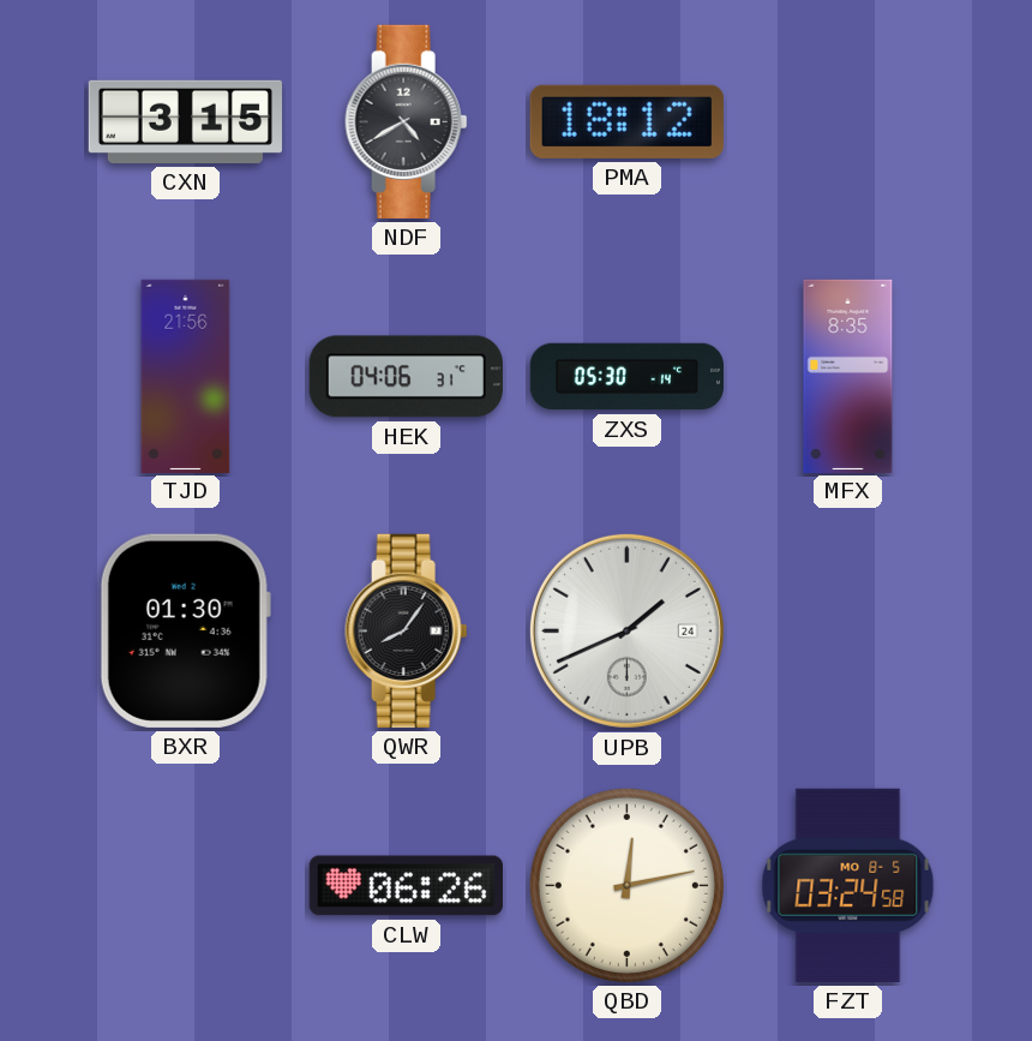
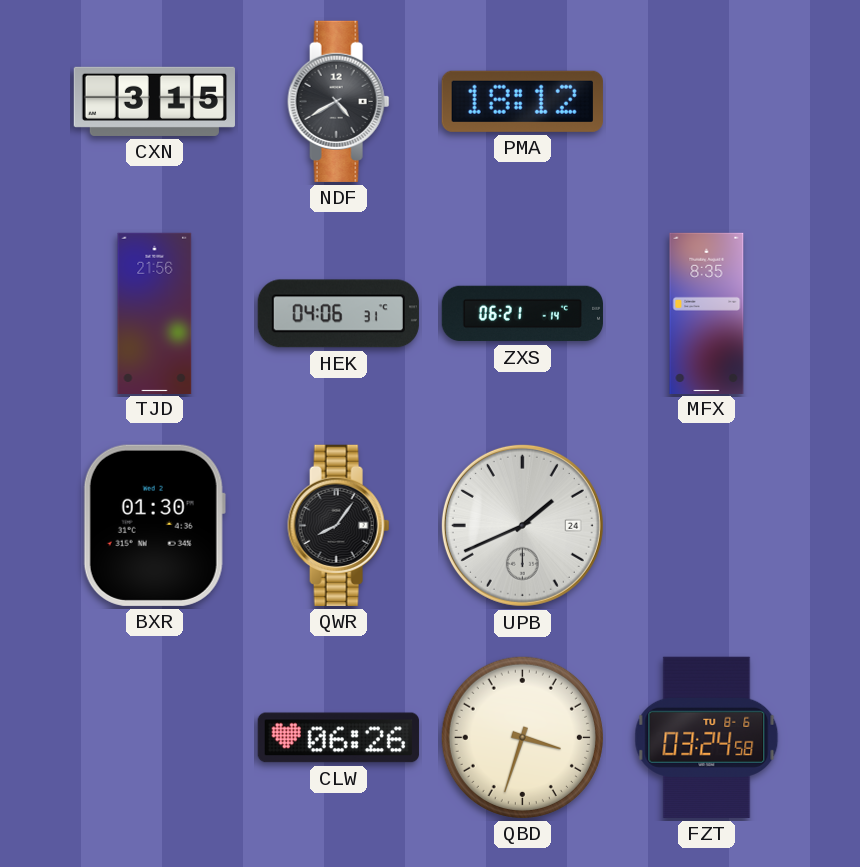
ZXS: 05:30 -> 06:21 (522, 314)
QBD: 12:13 -> 3:33 (522, 737)
FZT date: MO 8-5 -> TU 8-6 (707, 737)
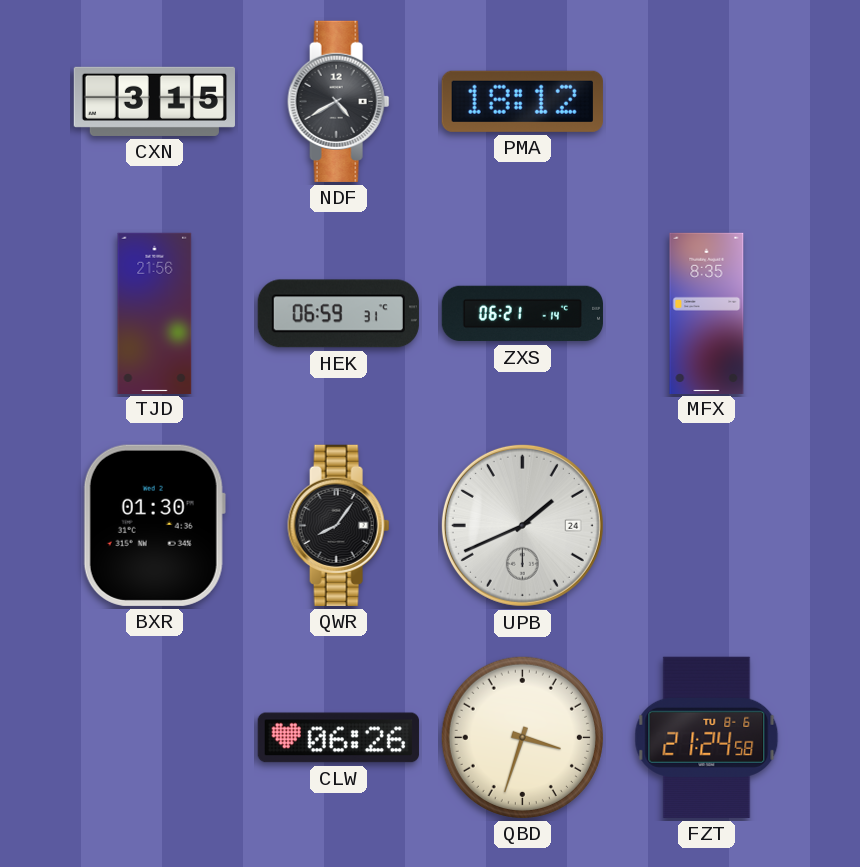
HEK: 04:06 -> 06:59 (338, 314)
FZT: 03:24 -> 21:24 (707, 737)
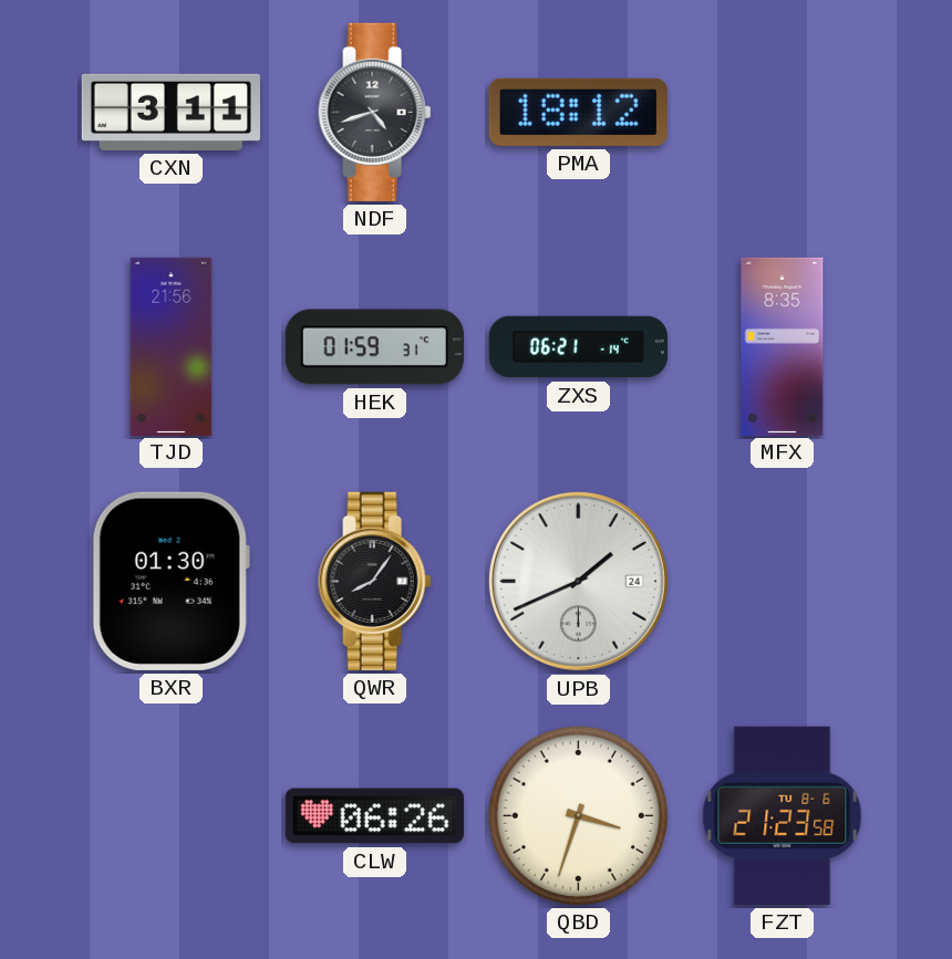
CXN: 3:15 -> 3:11 (170, 112)
NDF: 4:40 -> 4:42 (375, 112)
HEK: 06:59 -> 01:59 (374, 347)
FZT: 21:24 -> 21:23 (783, 815)
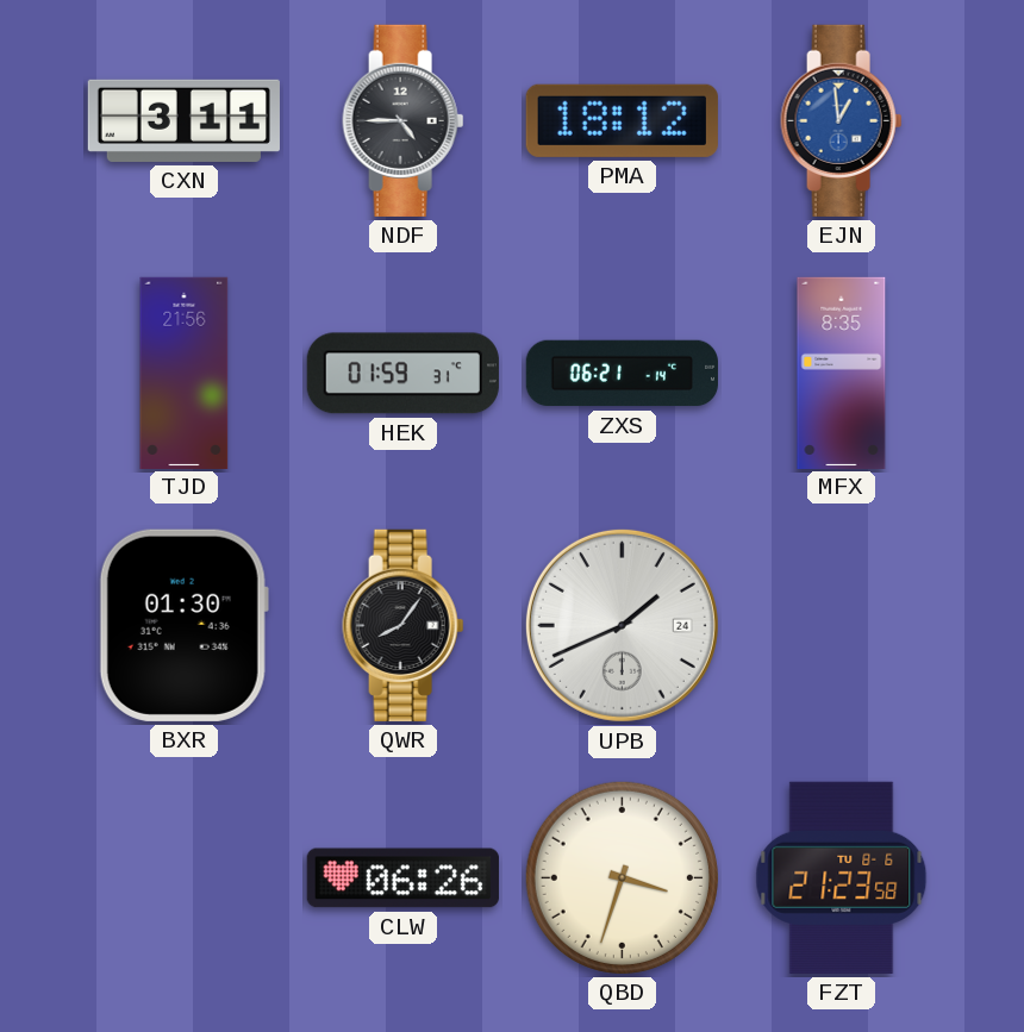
NDF: 4:42 -> 4:45 (404, 120)
EJN: none -> 12:59 (842, 120)
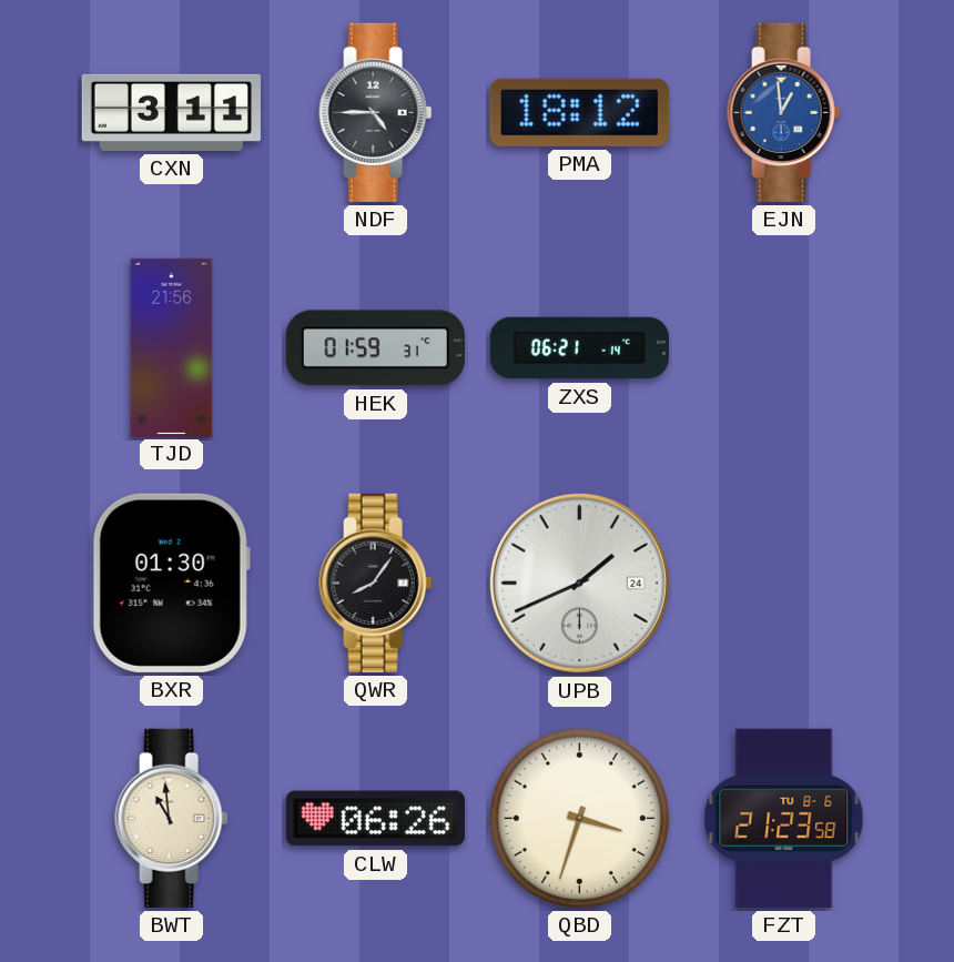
MFX: 8:35 -> none (842, 373)
BWT: none -> 10:59 (172, 818)
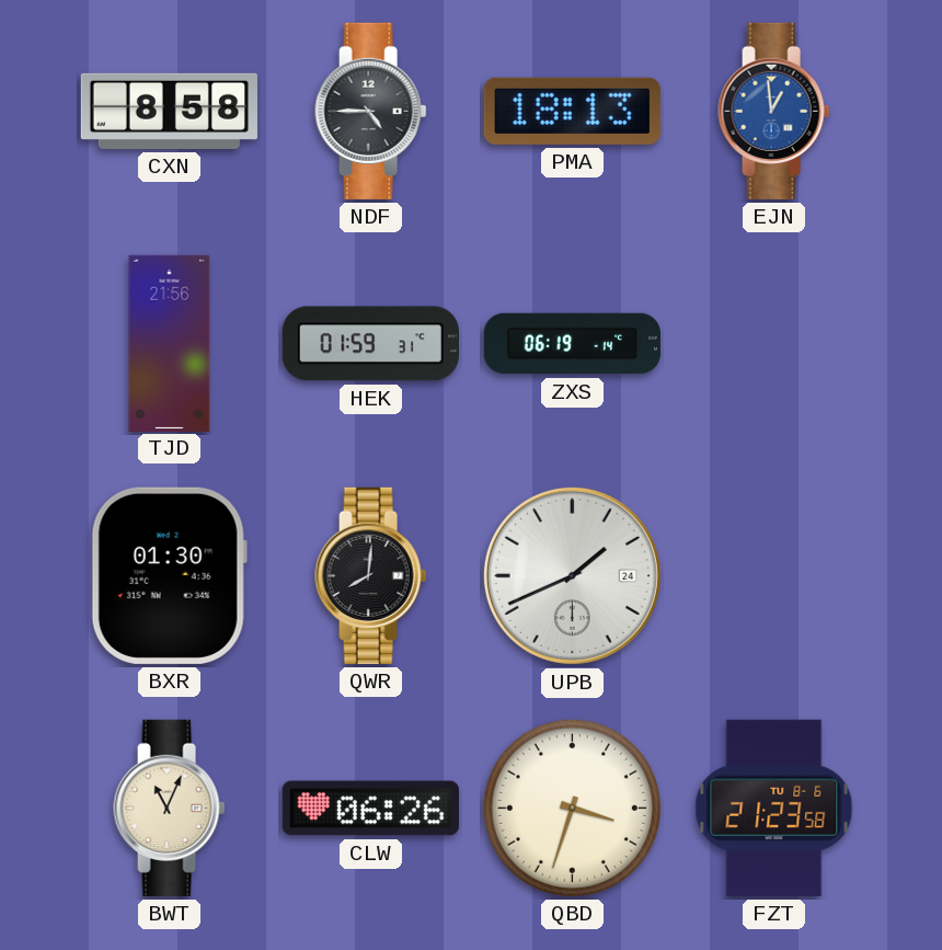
CXN: 3:11 -> 8:58 (169, 111)
PMA: 18:12 -> 18:13 (572, 111)
ZXS: 06:21 -> 06:19 (572, 344)
QWR: 8:06 -> 8:01 (371, 575)
BWT: 10:59 -> 11:04 (170, 808)
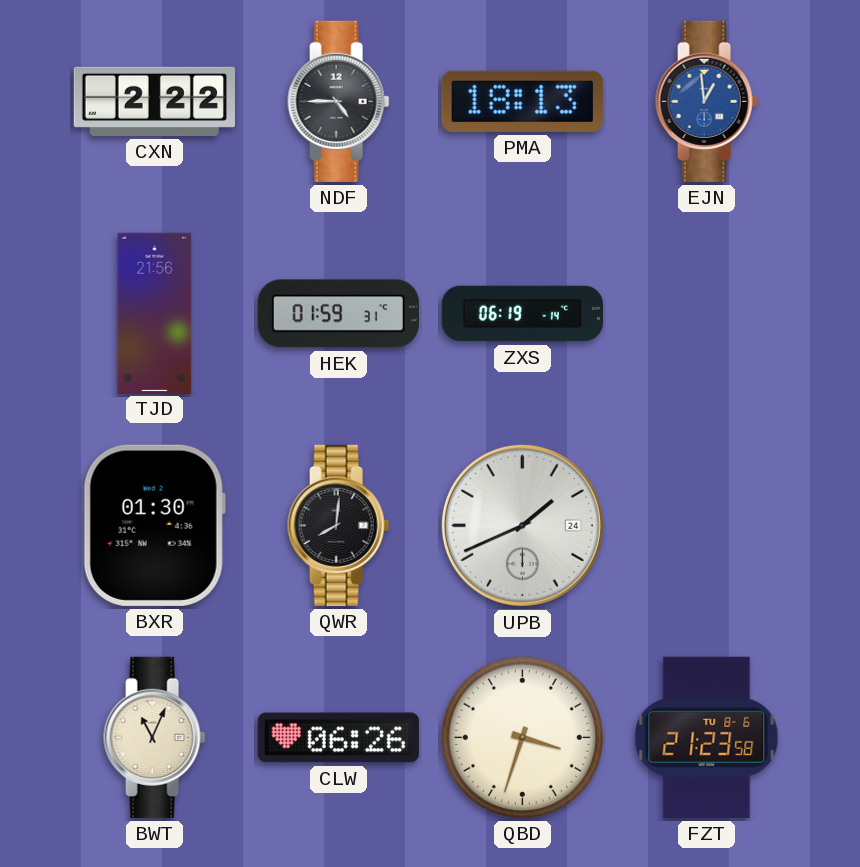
CXN: 8:58 -> 2:22 (154, 101)
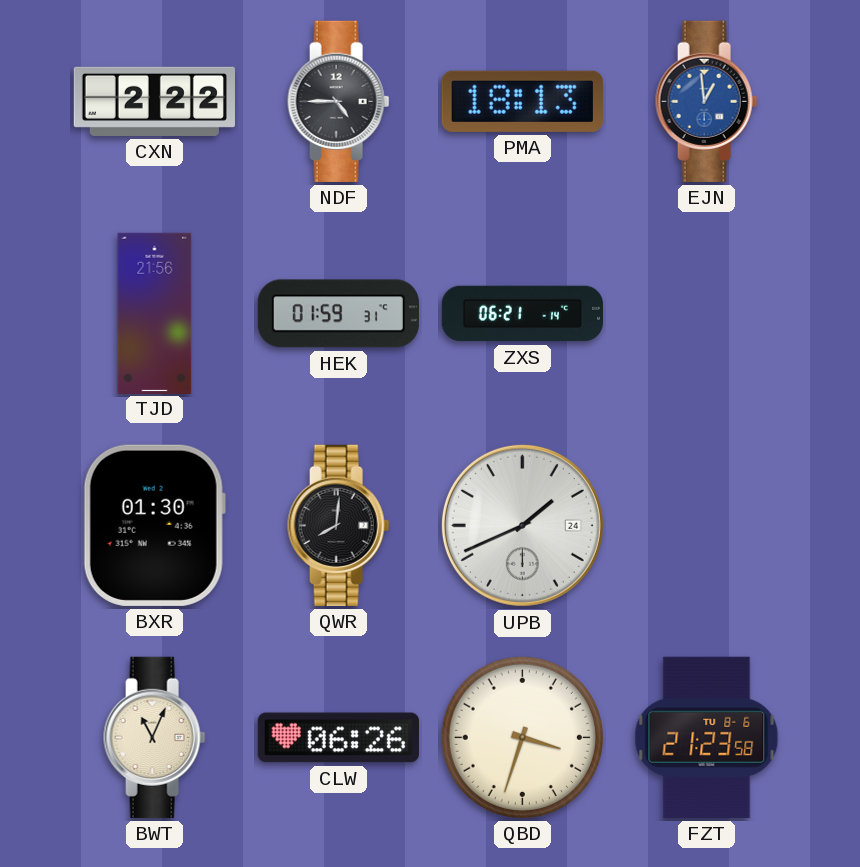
ZXS: 06:19 -> 06:21 (522, 314)
